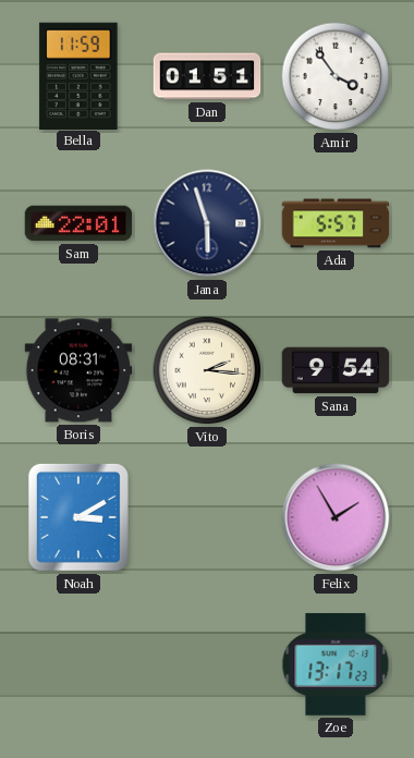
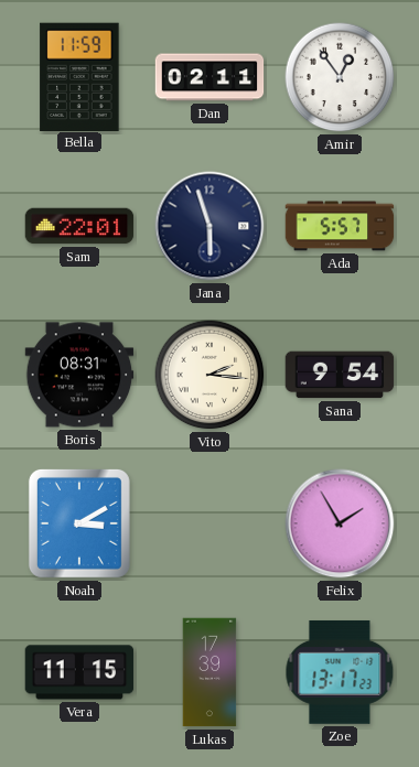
Dan: 01:51 -> 02:11 (209, 77)
Amir: 3:54 -> 12:54 (340, 77)
Vera: none -> 11:15 (79, 672)
Lukas: none -> 17:39 (209, 672)
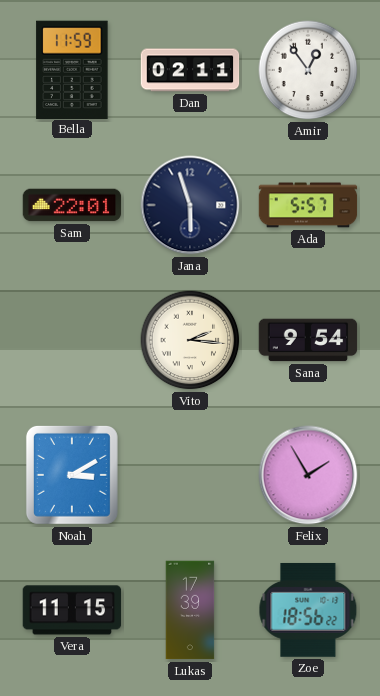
Boris: 08:31 -> none (79, 375)
Zoe: 13:17 -> 18:56 (308, 610)
